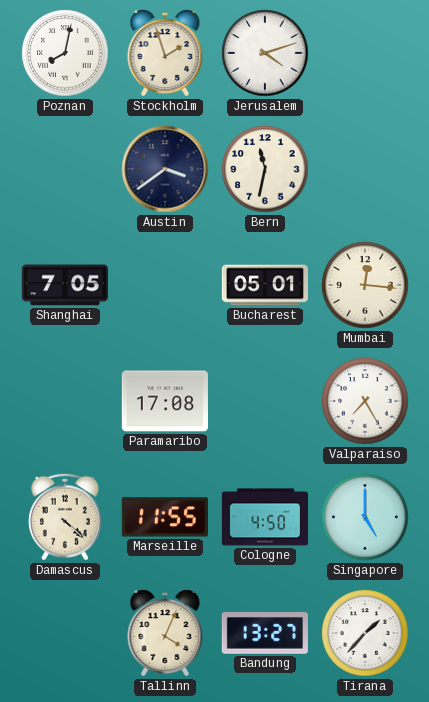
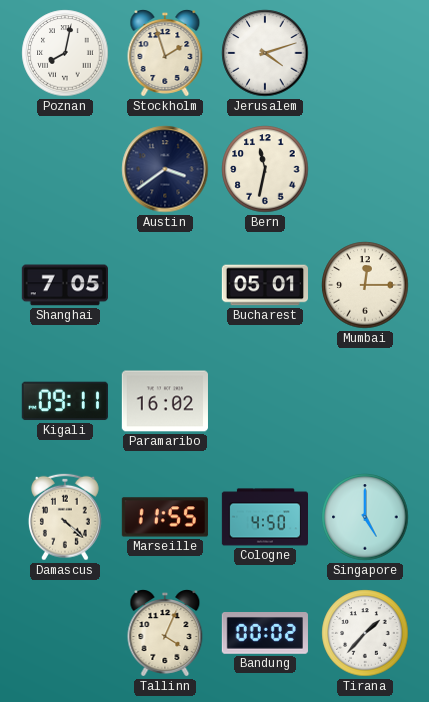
Mumbai: 12:16 -> 12:15 (365, 285)
Kigali: none -> 09:11 (65, 401)
Paramaribo: 17:08 -> 16:02 (164, 401)
Valparaiso: 7:25 -> none (365, 401)
Bandung: 13:27 -> 00:02 (265, 634)
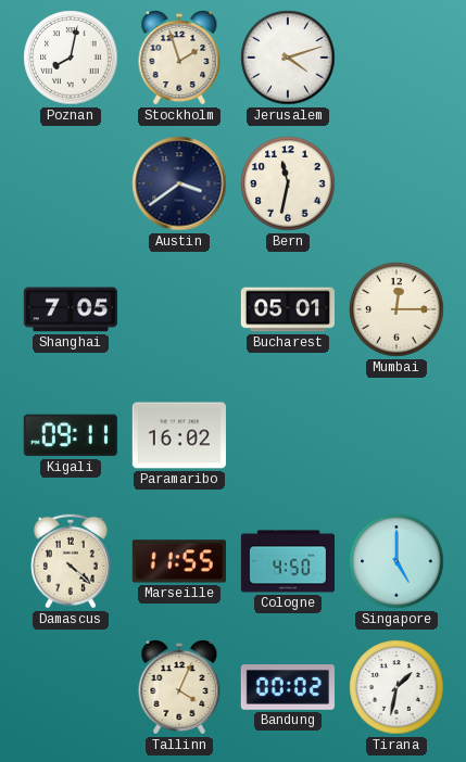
Tirana: 1:37 -> 1:32 (396, 687)
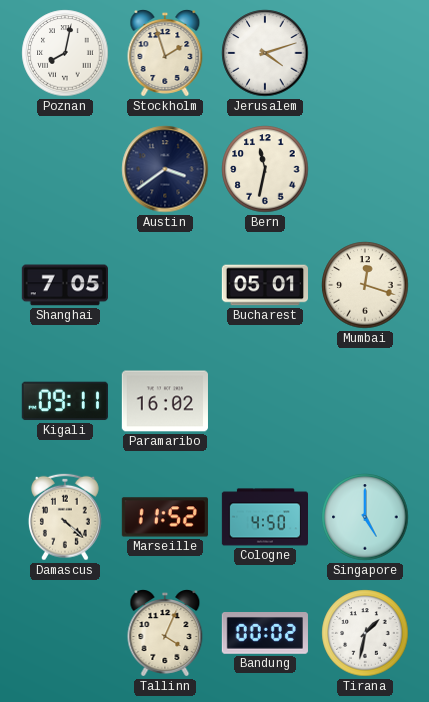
Mumbai: 12:15 -> 12:18 (365, 285)
Marseille: 11:55 -> 11:52 (165, 517)
